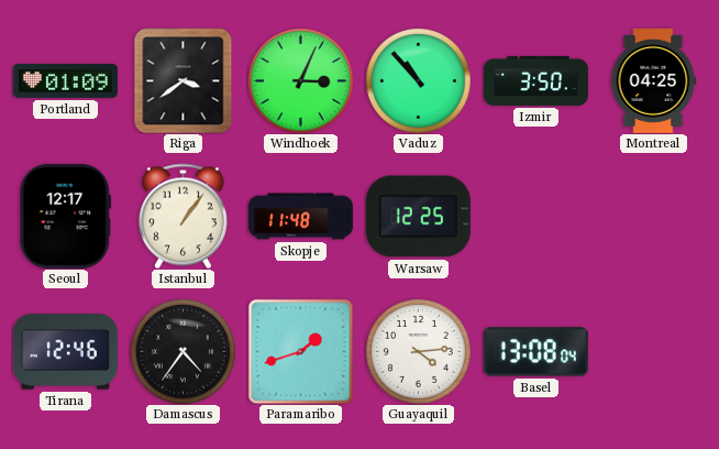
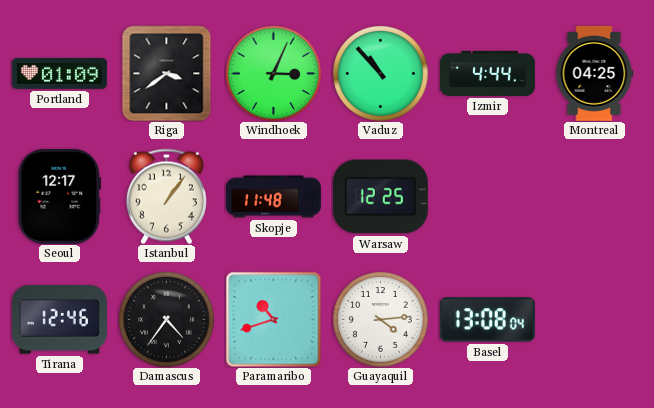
Izmir: 3:50 -> 4:44 (487, 73)
Paramaribo: 1:42 -> 10:42 (273, 319)
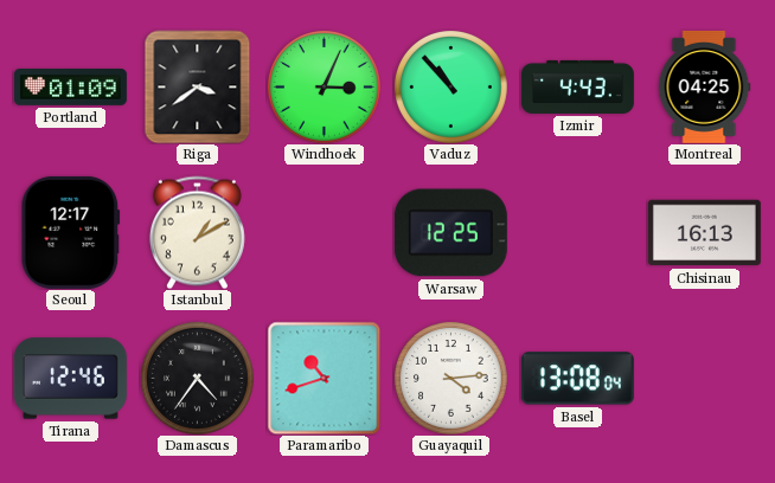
Izmir: 4:44 -> 4:43 (577, 86)
Istanbul: 1:06 -> 1:10 (197, 232)
Skopje: 11:48 -> none (273, 197)
Chisinau: none -> 16:13 (704, 233)
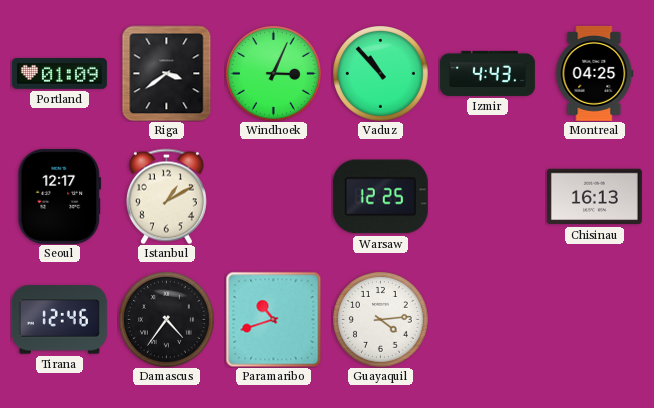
Basel: 13:08 -> none (577, 379)
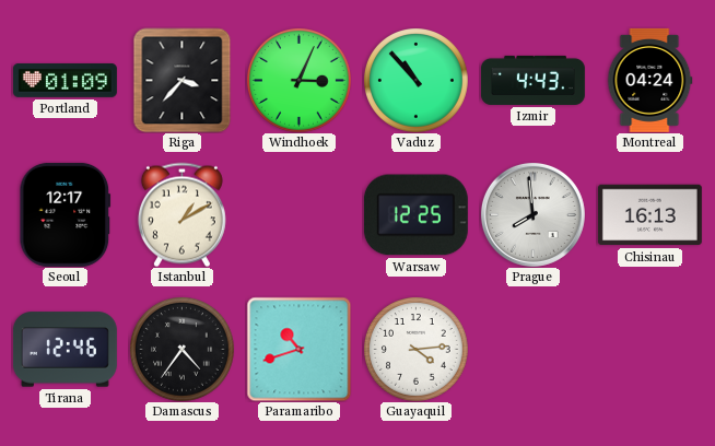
Riga: 3:39 -> 3:37 (183, 80)
Montreal: 04:25 -> 04:24 (650, 80)
Prague: none -> 7:59 (532, 214)
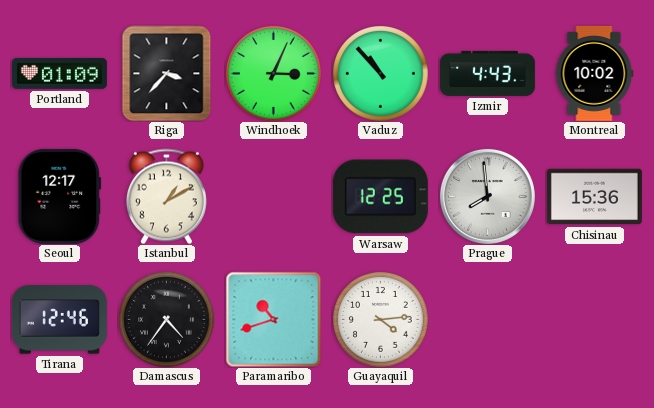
Montreal: 04:24 -> 10:02 (595, 73)
Chisinau: 16:13 -> 15:36 (594, 197)
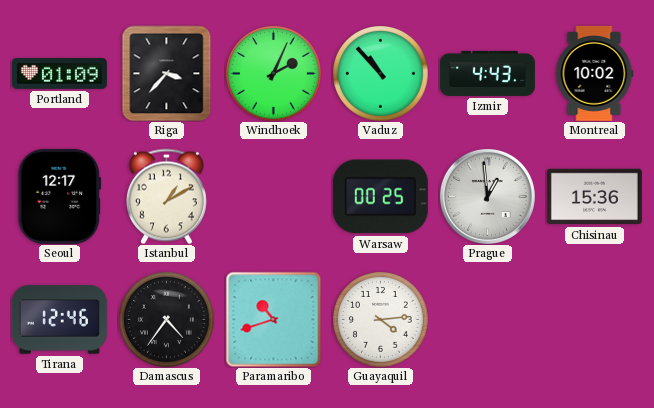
Windhoek: 3:04 -> 2:04 (274, 74)
Warsaw: 12:25 -> 00:25 (380, 197)
Prague: 7:59 -> 12:59 (487, 196)
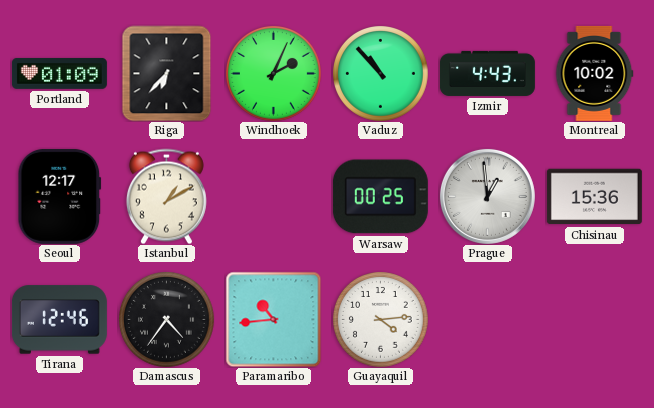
Riga: 3:37 -> 6:37 (167, 73)
Paramaribo: 10:42 -> 10:44 (273, 319)
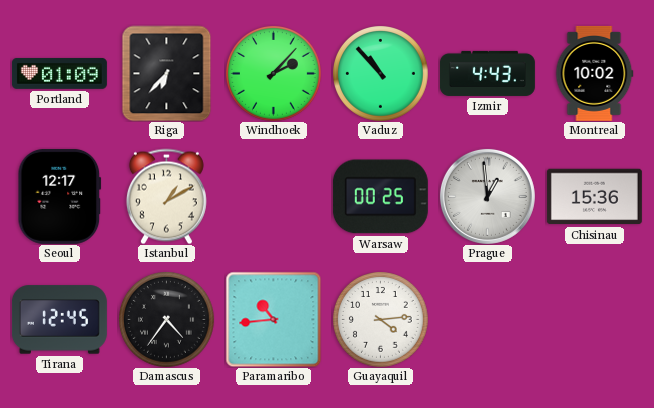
Windhoek: 2:04 -> 2:07 (274, 74)
Tirana: 12:46 -> 12:45 (59, 320)
